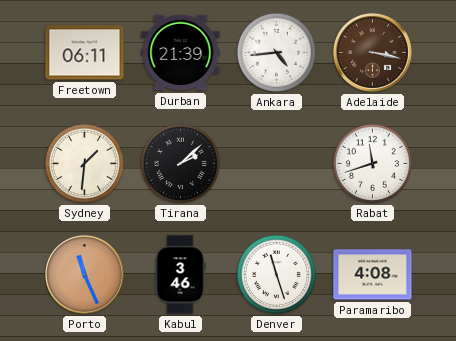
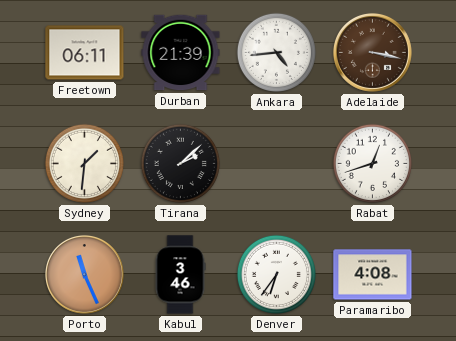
Rabat: 11:42 -> 12:42 (372, 163)
Denver: 11:27 -> 6:36 (276, 274)
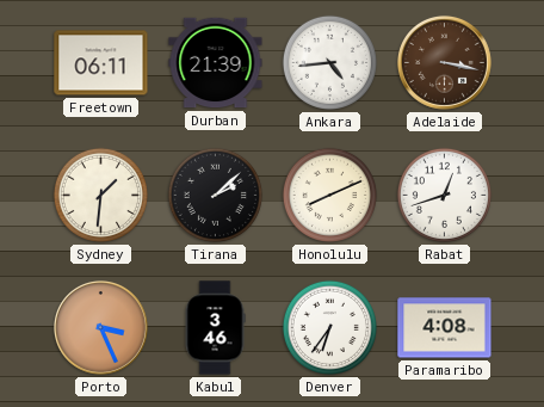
Honolulu: none -> 8:11 (329, 195)
Porto: 11:26 -> 3:26 (100, 327)
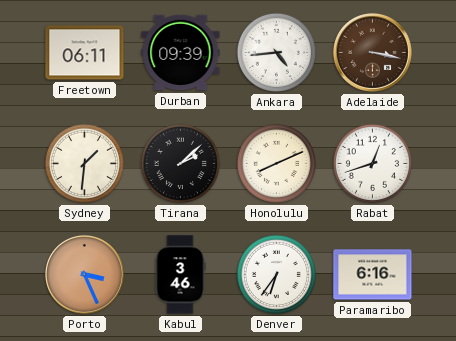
Durban: 21:39 -> 09:39 (181, 53)
Paramaribo: 4:08 -> 6:16 (373, 275)
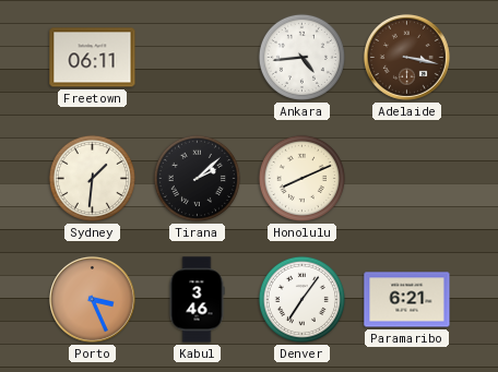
Durban: 09:39 -> none (181, 53)
Rabat: 12:42 -> none (372, 163)
Denver: 6:36 -> 7:06 (301, 299)
Paramaribo: 6:16 -> 6:21 (407, 300)
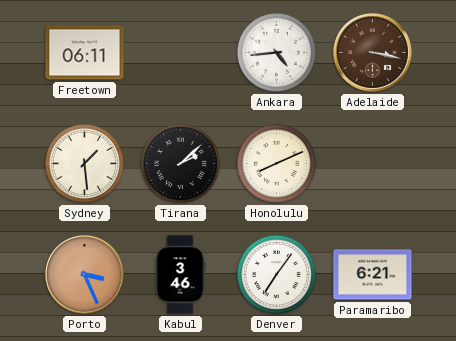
Sydney: 1:31 -> 1:29 (84, 163)
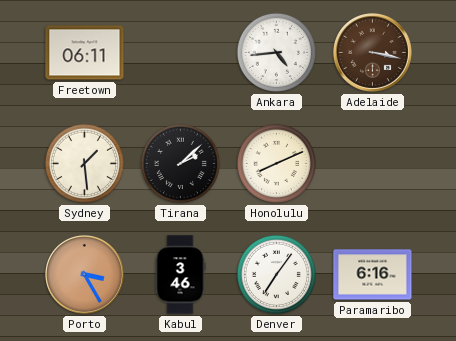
Porto: 3:26 -> 3:25 (84, 274)
Paramaribo: 6:21 -> 6:16 (373, 275)
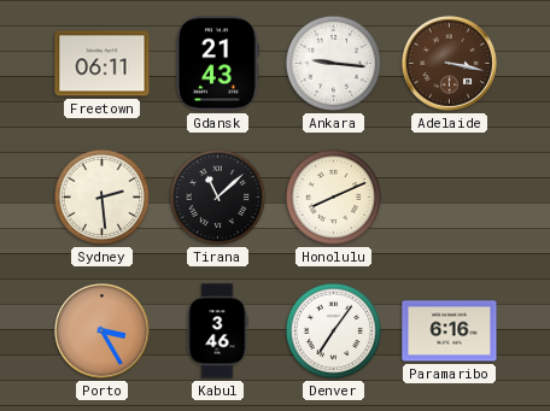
Gdansk: none -> 21:43 (217, 64)
Ankara: 4:44 -> 9:16 (333, 63)
Sydney: 1:29 -> 2:29 (101, 196)
Tirana: 2:08 -> 11:08 (217, 196)
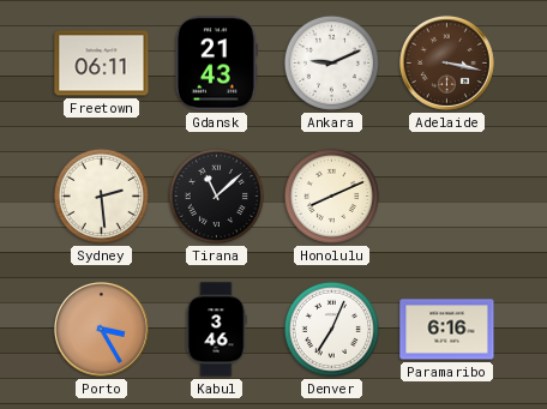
Ankara: 9:16 -> 9:11 (331, 62)
Denver: 7:06 -> 7:04 (331, 329)
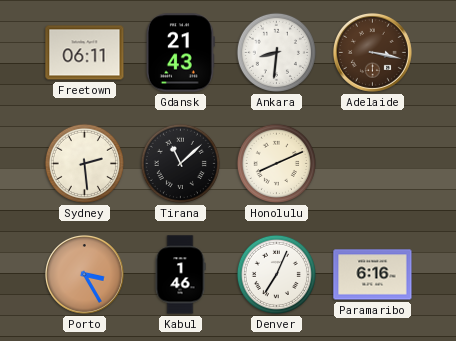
Ankara: 9:11 -> 8:31 (276, 52)
Kabul: 3:46 -> 1:46 (180, 275)
